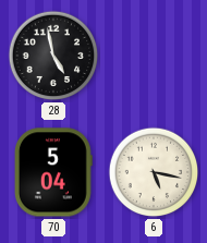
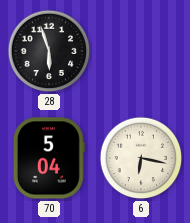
28: 4:58 -> 5:57 (49, 51)
6: 5:17 -> 6:17 (141, 158)
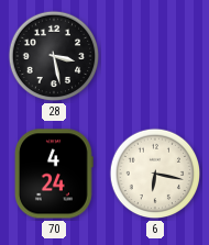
28: 5:57 -> 3:28 (54, 56)
70: 5:04 -> 4:24 (55, 174)
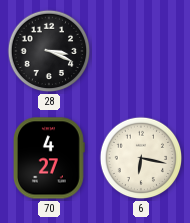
28: 3:28 -> 3:19 (49, 51)
70: 4:24 -> 4:27 (50, 158)
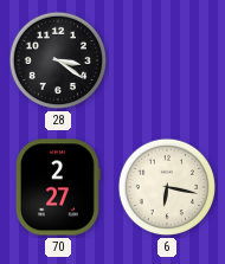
28: 3:19 -> 3:21 (58, 60)
70: 4:27 -> 2:27 (59, 187)
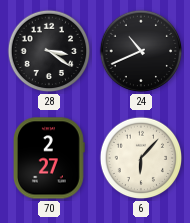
24: none -> 10:41 (141, 51)
6: 6:17 -> 6:07 (141, 158)
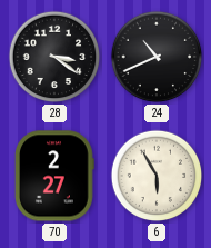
6: 6:07 -> 5:55 (157, 176)
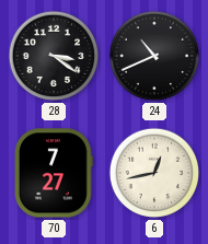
70: 2:27 -> 7:27 (55, 173)
6: 5:55 -> 12:43 (154, 173)
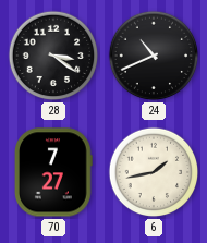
6: 12:43 -> 1:43 (154, 172)
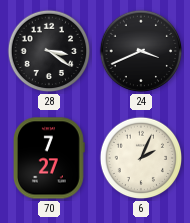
24: 10:41 -> 3:41 (141, 51)
6: 1:43 -> 2:04 (141, 158)
